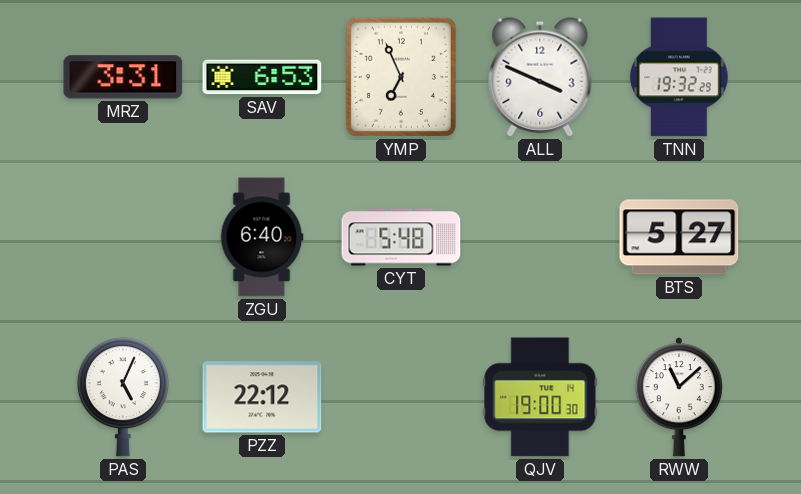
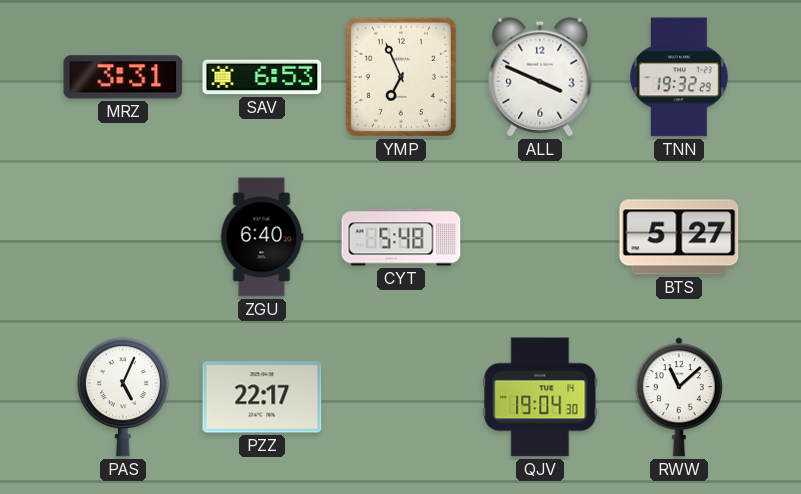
PZZ: 22:12 -> 22:17 (262, 397)
QJV: 19:00 -> 19:04 (540, 397)
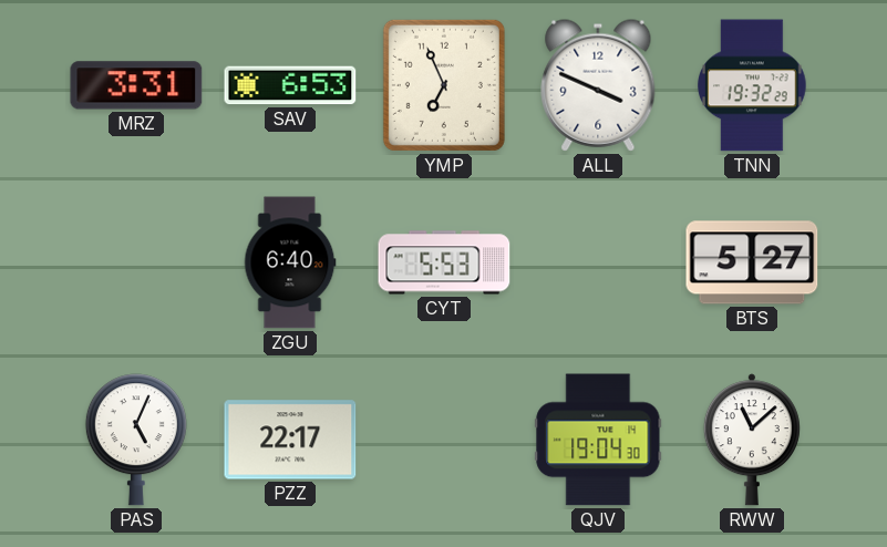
CYT: 5:48 -> 5:53 (444, 262)
